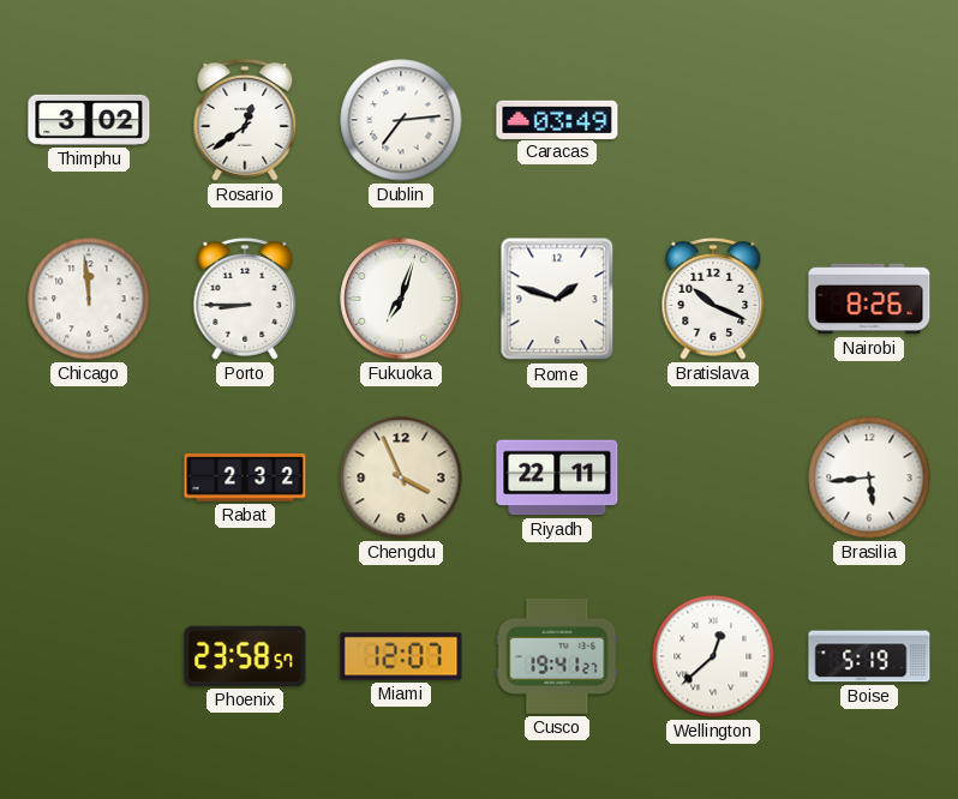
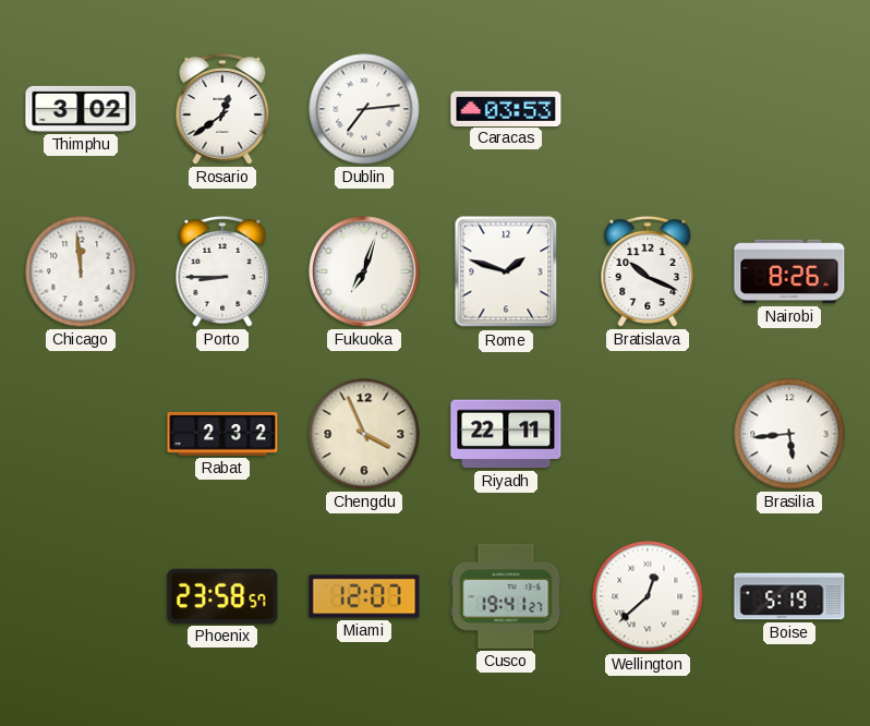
Caracas: 03:49 -> 03:53 (506, 108)
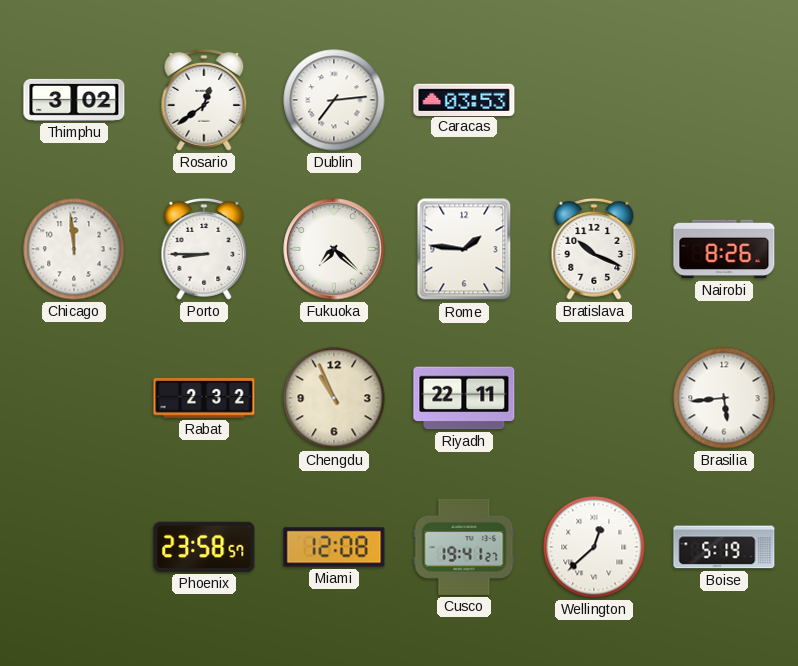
Fukuoka: 7:03 -> 7:22 (334, 249)
Rome: 1:48 -> 1:46 (464, 249)
Chengdu: 3:56 -> 10:56 (334, 398)
Miami: 12:07 -> 12:08 (334, 547)
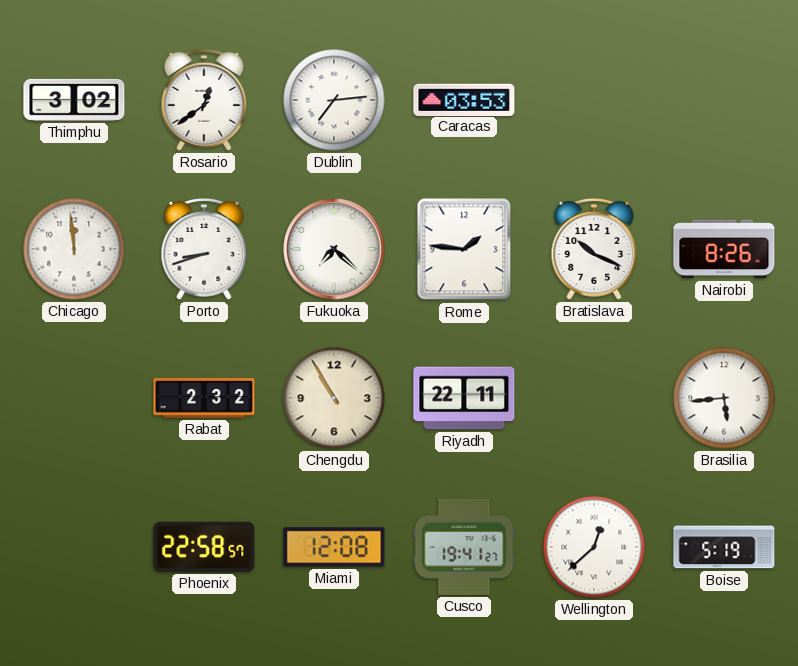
Porto: 8:45 -> 8:42 (204, 250)
Chengdu: 10:56 -> 10:55 (334, 398)
Phoenix: 23:58 -> 22:58 (204, 547)
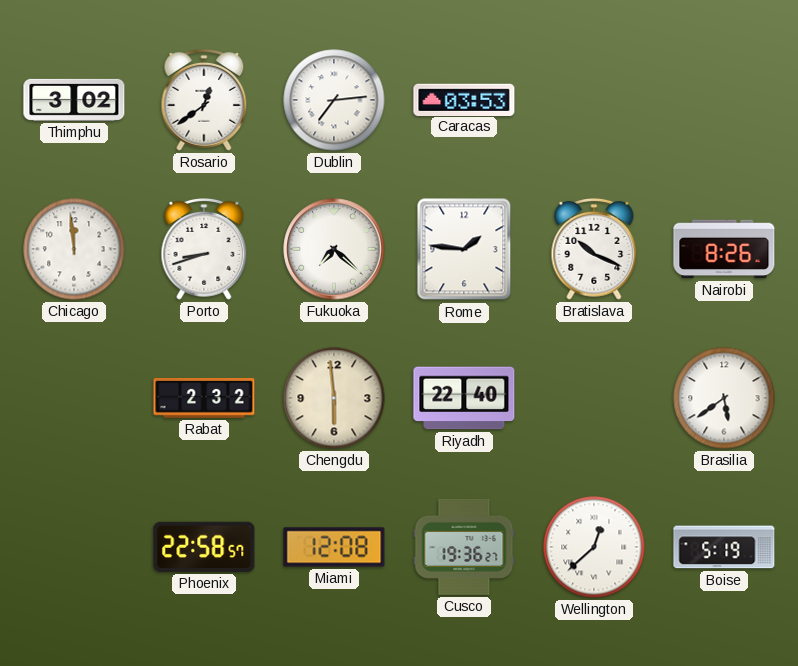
Chengdu: 10:55 -> 5:59 (334, 398)
Riyadh: 22:11 -> 22:40 (464, 398)
Brasilia: 5:44 -> 5:39 (724, 398)
Cusco: 19:41 -> 19:36 (464, 547)
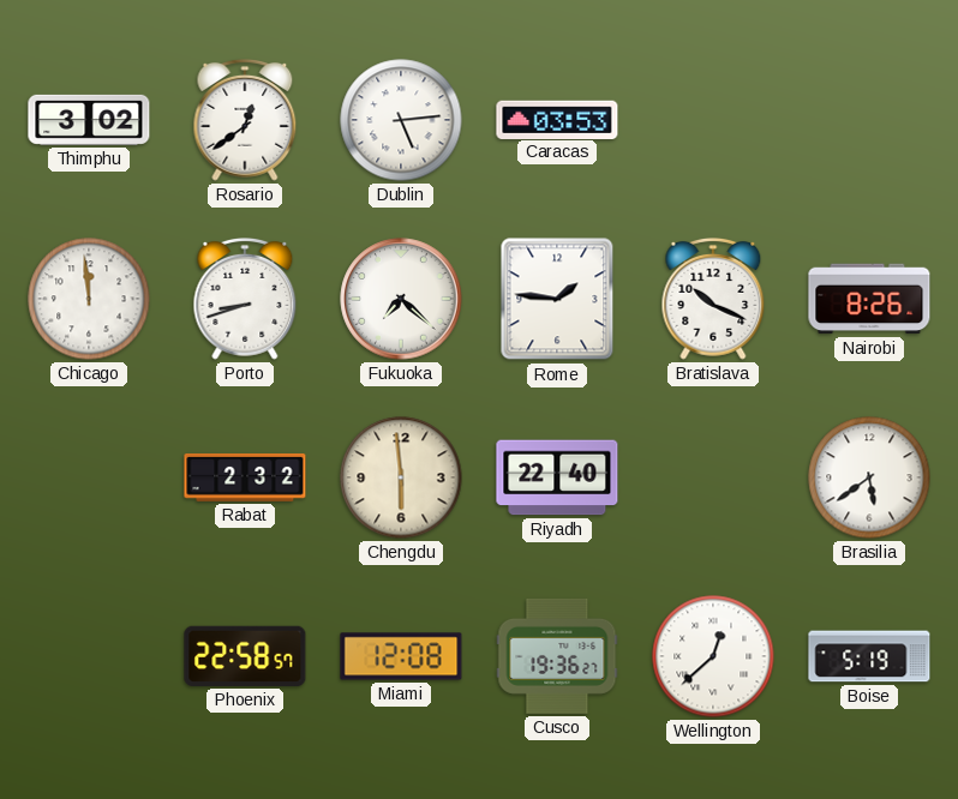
Dublin: 7:14 -> 5:14 (401, 120)
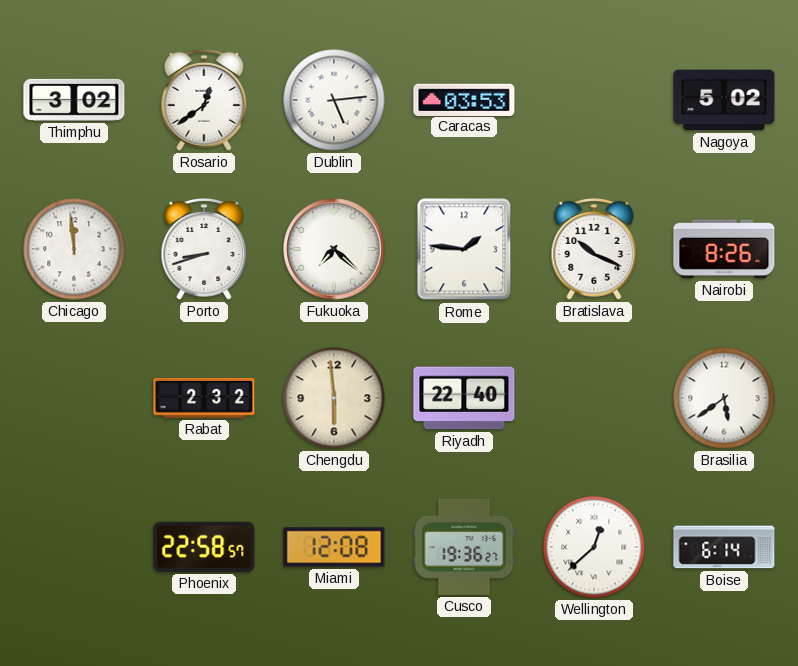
Nagoya: none -> 5:02 (724, 100)
Boise: 5:19 -> 6:14 (724, 547)
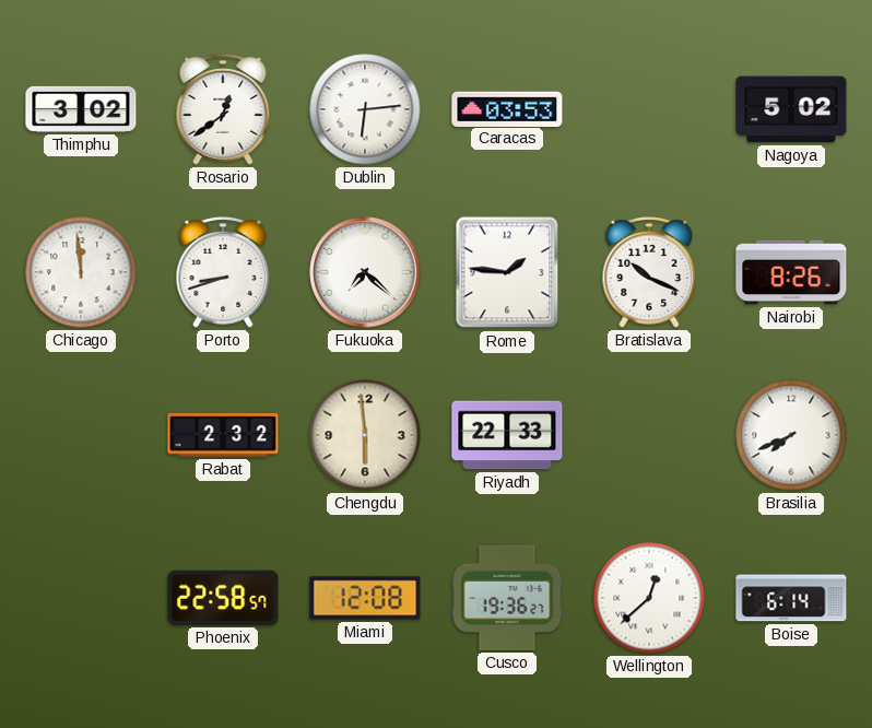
Dublin: 5:14 -> 6:14 (365, 109)
Riyadh: 22:40 -> 22:33 (507, 435)
Brasilia: 5:39 -> 7:41 (791, 435)
